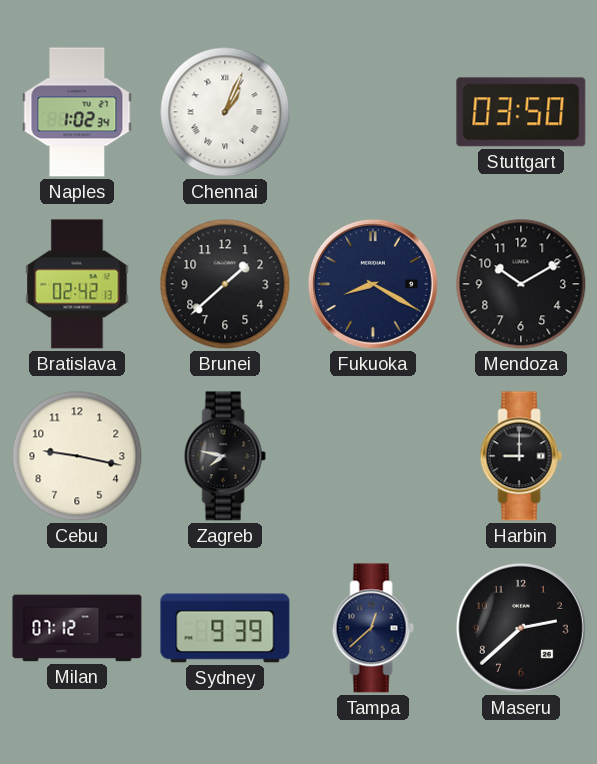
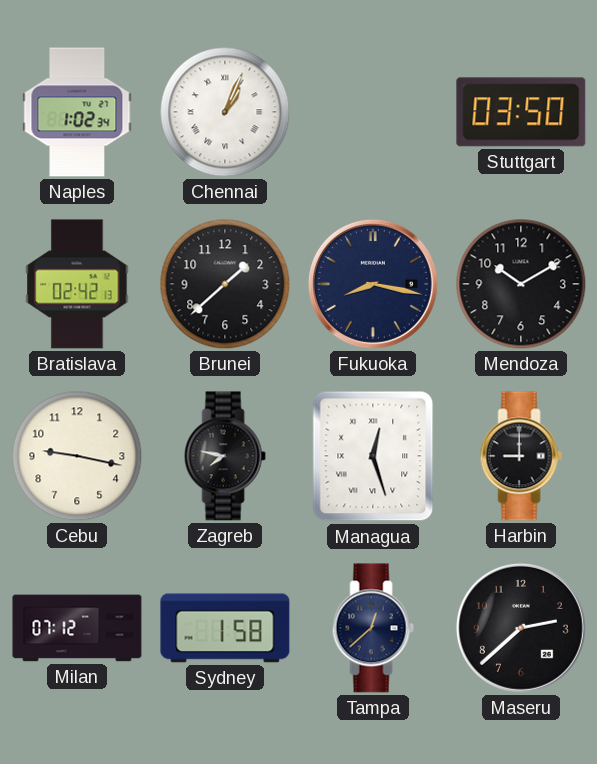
Fukuoka: 8:20 -> 8:17 (373, 284)
Managua: none -> 12:27 (373, 456)
Sydney: 9:39 -> 1:58 (225, 628)
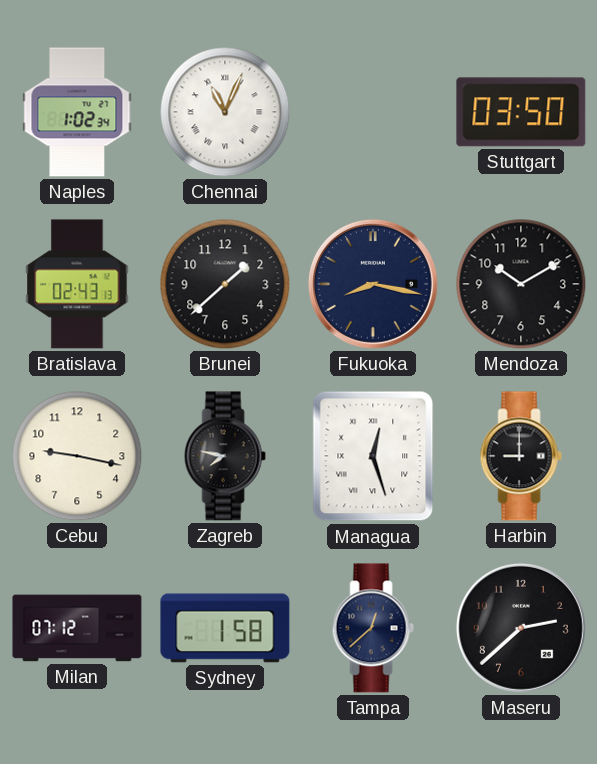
Chennai: 1:04 -> 11:04 (225, 112)
Bratislava: 02:42 -> 02:43 (77, 284)
